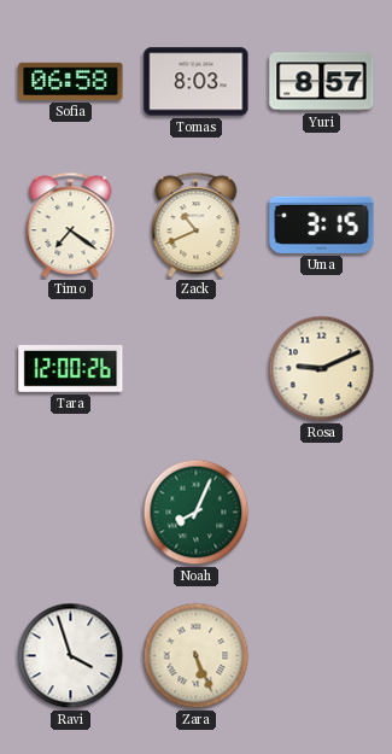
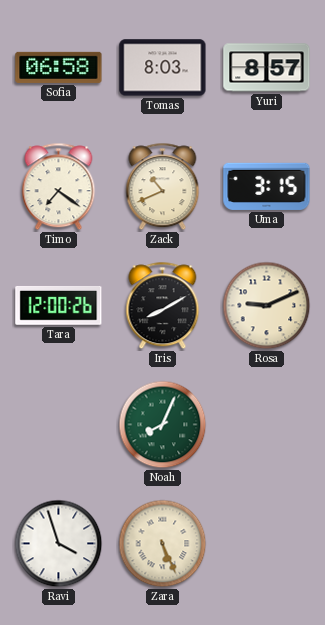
Iris: none -> 8:10 (163, 306)
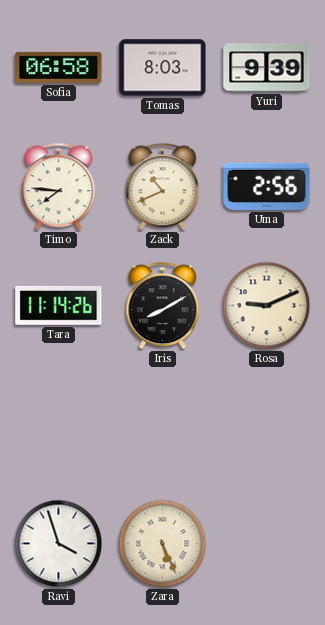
Yuri: 8:57 -> 9:39 (267, 68)
Timo: 7:21 -> 7:46 (59, 187)
Uma: 3:15 -> 2:56 (267, 186)
Tara: 12:00 -> 11:14 (59, 305)
Noah: 8:04 -> none (163, 425)
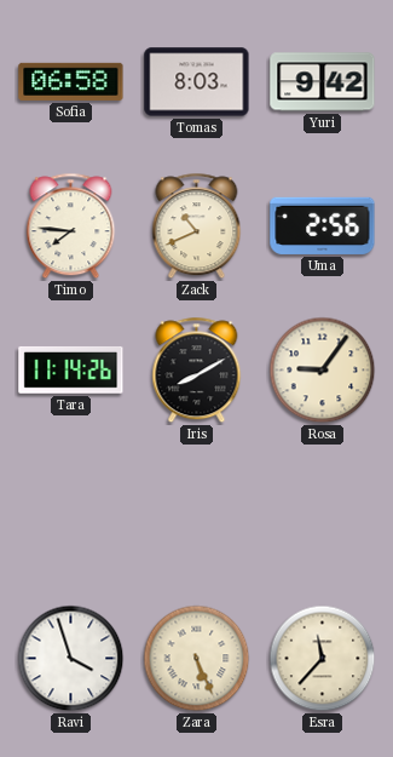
Yuri: 9:39 -> 9:42 (323, 82)
Rosa: 9:11 -> 9:06 (323, 371)
Esra: none -> 11:37 (323, 659)
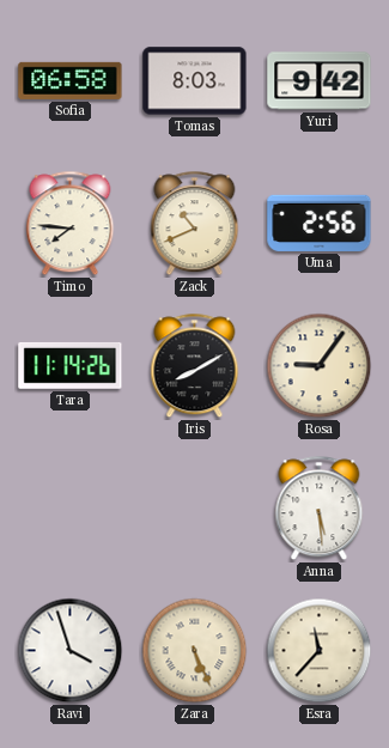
Anna: none -> 5:29 (320, 509)
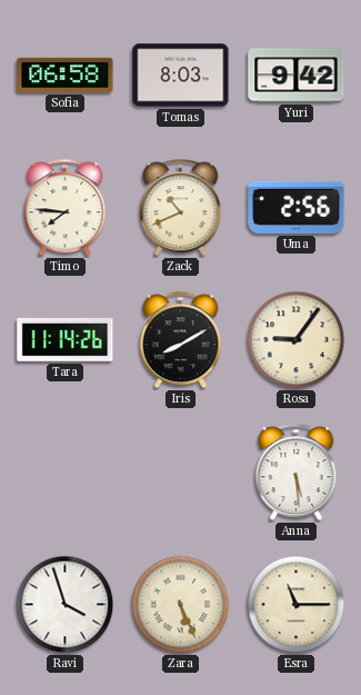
Esra: 11:37 -> 11:15 (297, 605)
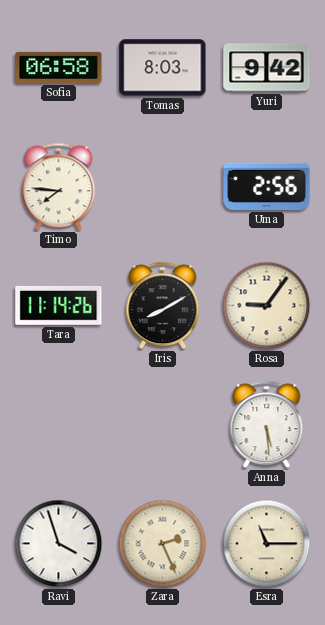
Zack: 10:41 -> none (181, 208)
Zara: 5:26 -> 2:26 (163, 544)
